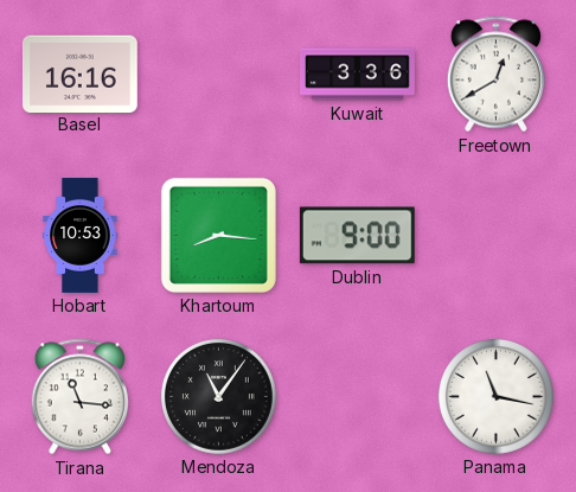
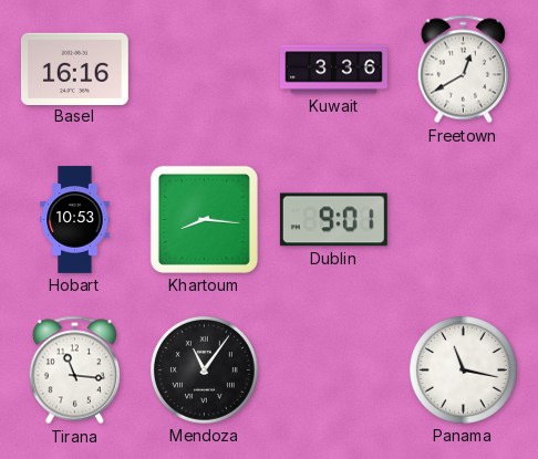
Dublin: 9:00 -> 9:01 (333, 220)
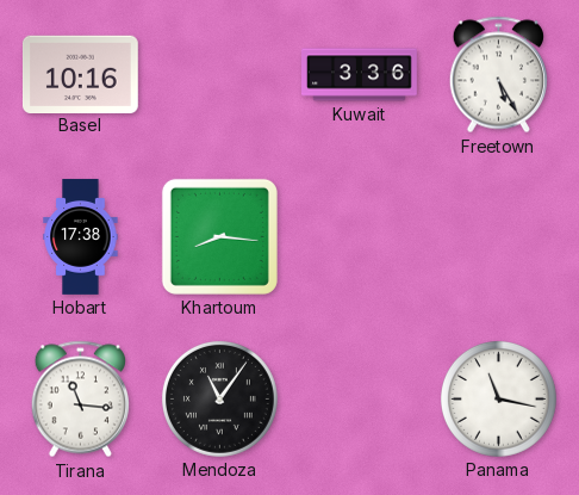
Basel: 16:16 -> 10:16 (80, 74)
Freetown: 12:40 -> 5:25 (498, 75)
Hobart: 10:53 -> 17:38 (81, 237)
Dublin: 9:01 -> none (333, 220)
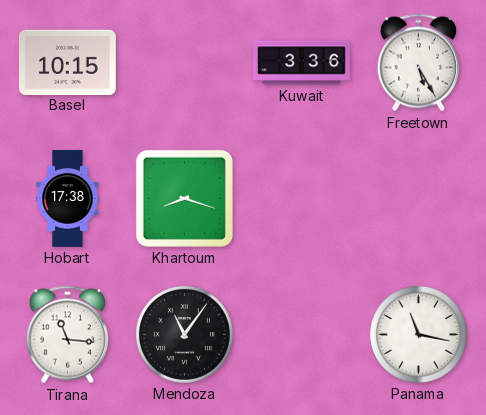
Basel: 10:16 -> 10:15 (67, 62)
Khartoum: 8:16 -> 8:18 (184, 198)
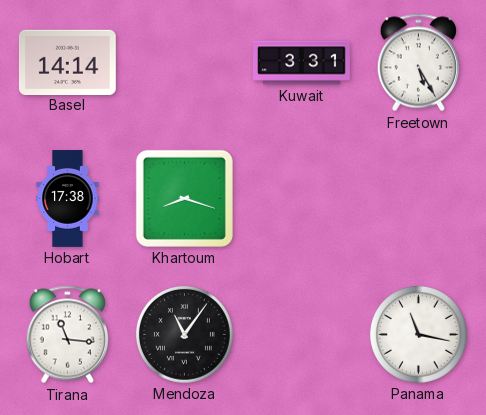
Basel: 10:15 -> 14:14 (67, 62)
Kuwait: 3:36 -> 3:31 (302, 63)
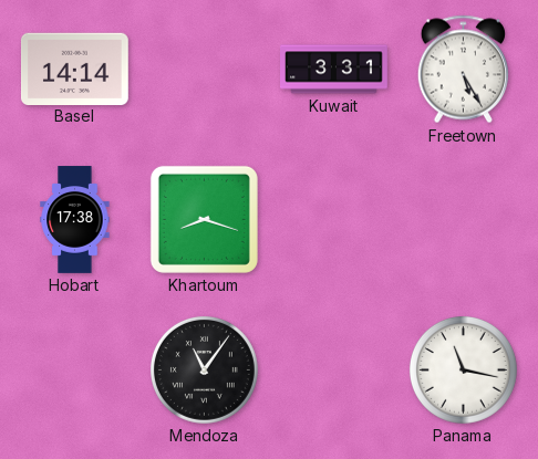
Tirana: 11:16 -> none (67, 335)
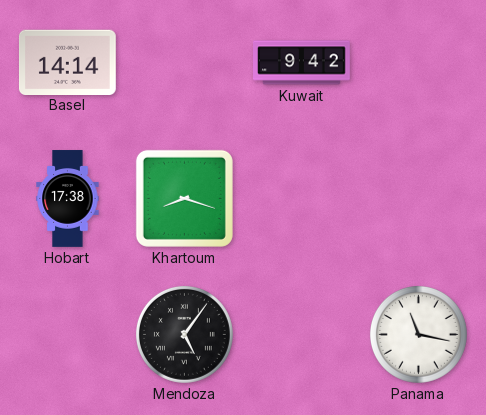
Kuwait: 3:31 -> 9:42 (302, 63)
Freetown: 5:25 -> none (463, 70)
Mendoza: 11:06 -> 5:06 (184, 334)
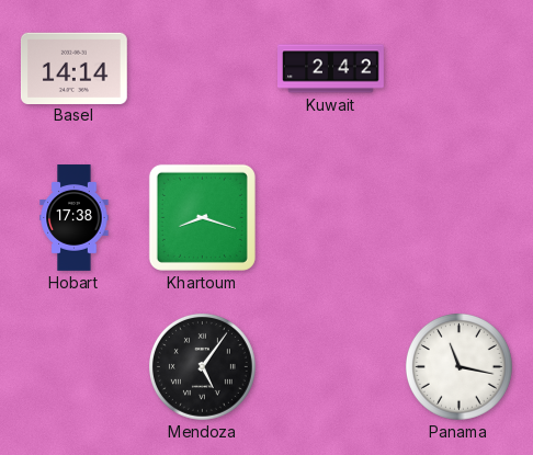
Kuwait: 9:42 -> 2:42 (331, 69)
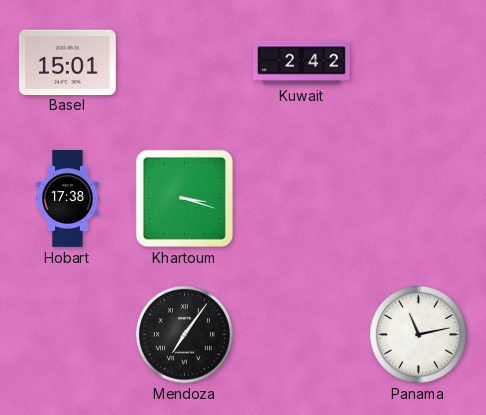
Basel: 14:14 -> 15:01 (67, 62)
Khartoum: 8:18 -> 3:18 (184, 198)
Mendoza: 5:06 -> 7:06 (184, 334)
Panama: 11:17 -> 11:13 (418, 334)
